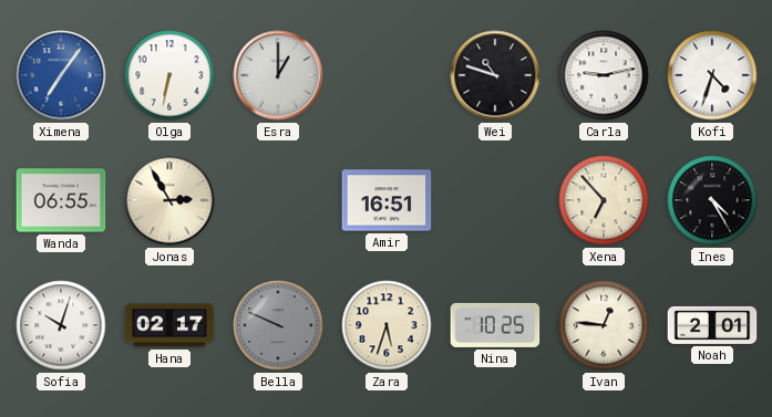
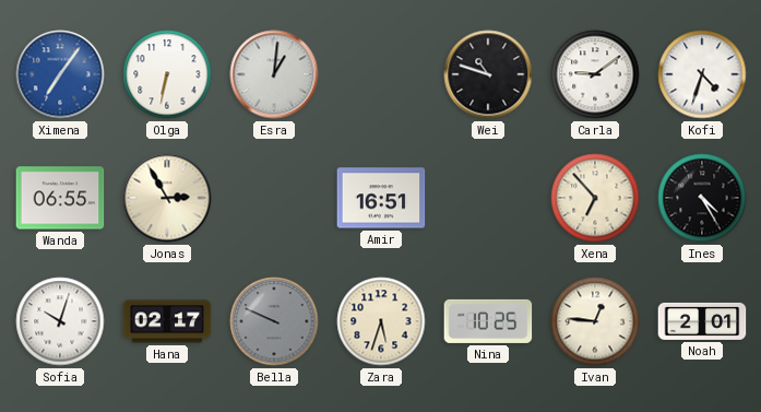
Esra: 1:00 -> 1:01 (274, 74)
Carla: 9:13 -> 9:09 (595, 74)
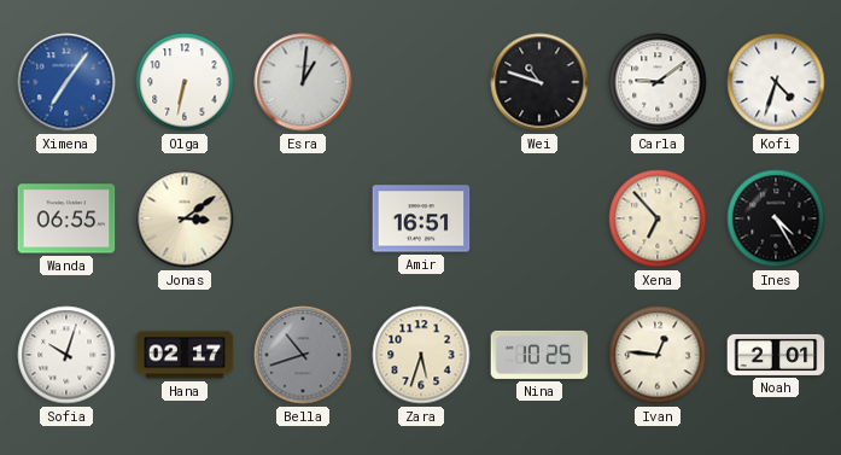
Jonas: 2:55 -> 3:09 (185, 218)
Bella: 9:49 -> 10:42 (303, 355)
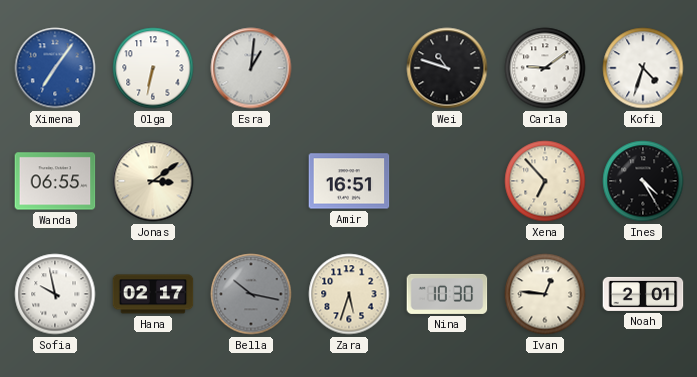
Sofia: 10:03 -> 9:58 (55, 294)
Bella: 10:42 -> 10:17 (251, 294)
Nina: 10:25 -> 10:30 (447, 294)
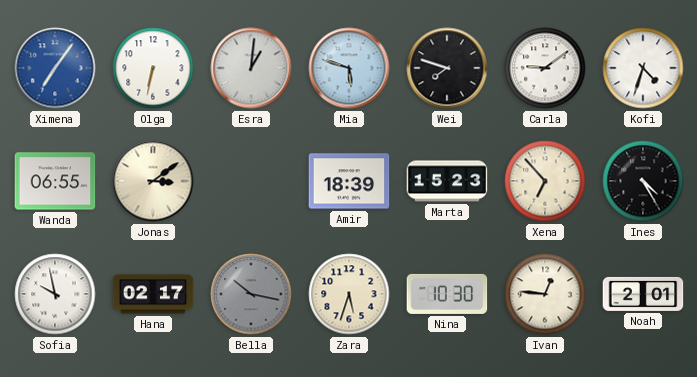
Mia: none -> 5:48 (349, 68)
Wei: 10:48 -> 7:48 (447, 68)
Amir: 16:51 -> 18:39 (349, 181)
Marta: none -> 15:23 (447, 181)
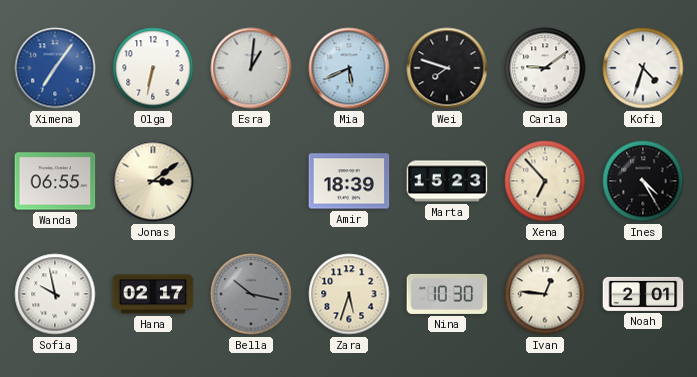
Mia: 5:48 -> 5:41 (349, 68)
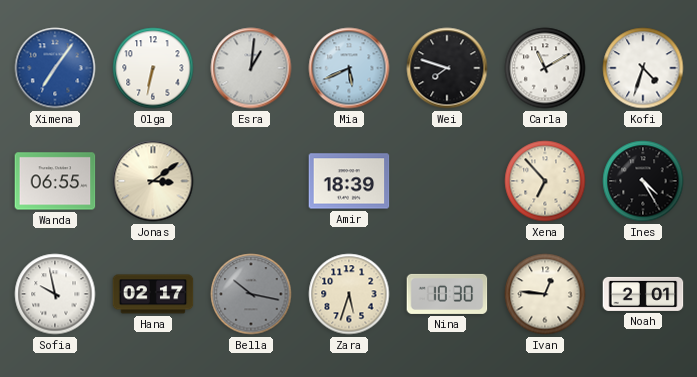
Carla: 9:09 -> 11:10 (545, 68)
Marta: 15:23 -> none (447, 181)
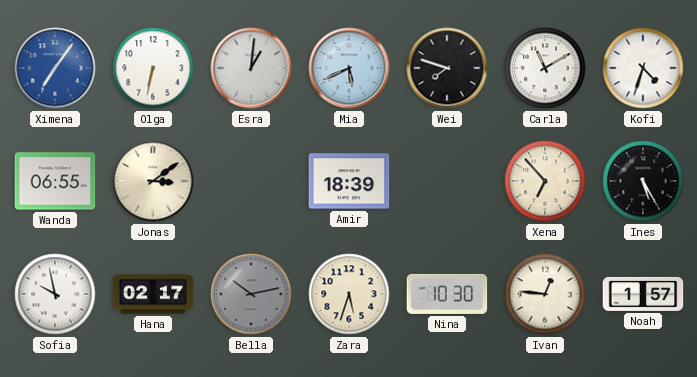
Ines: 4:25 -> 5:25 (643, 181)
Bella: 10:17 -> 10:13 (251, 294)
Noah: 2:01 -> 1:57 (643, 294)
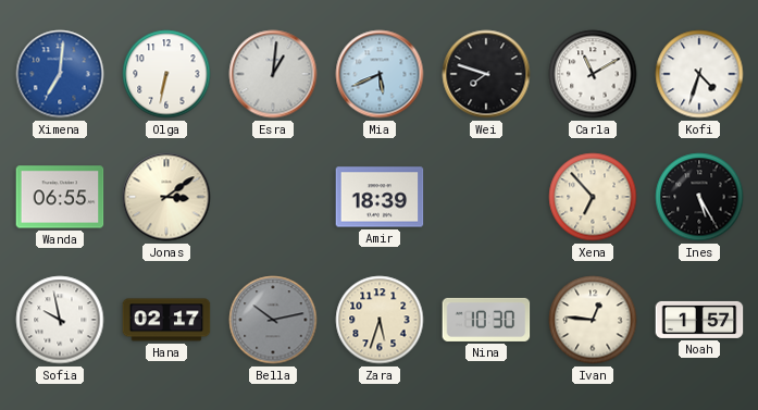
Ximena: 7:06 -> 7:01 (60, 74)
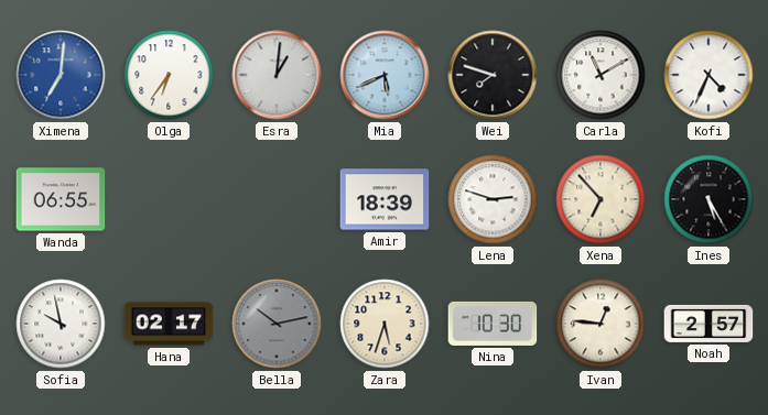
Olga: 6:32 -> 6:36 (169, 75)
Kofi: 4:33 -> 4:34 (708, 75)
Jonas: 3:09 -> none (166, 197)
Lena: none -> 2:48 (493, 199)
Noah: 1:57 -> 2:57 (708, 324)
